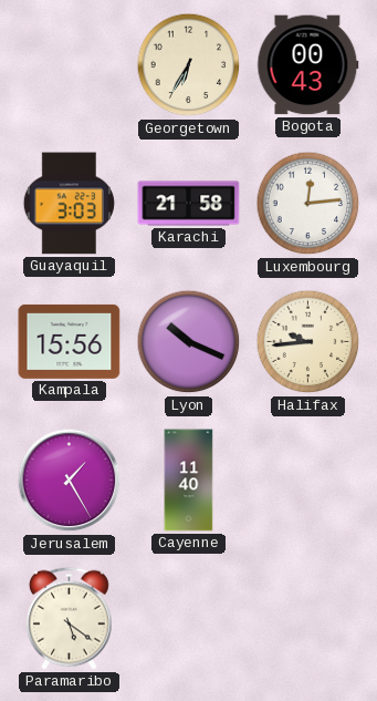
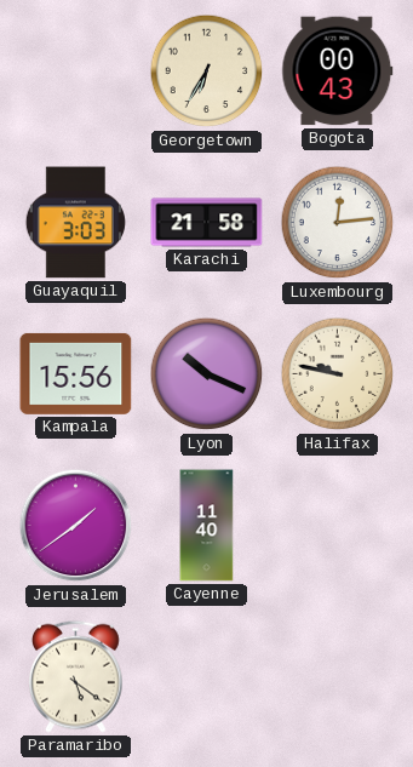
Halifax: 9:44 -> 9:47 (338, 374)
Jerusalem: 1:25 -> 1:39 (76, 526)
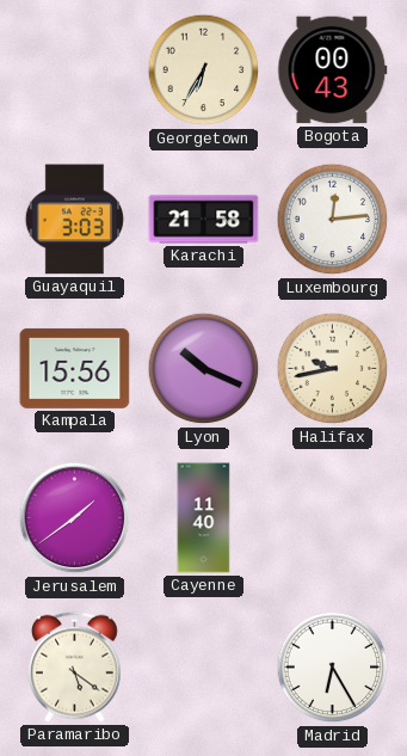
Halifax: 9:47 -> 9:43 (333, 369)
Madrid: none -> 6:25 (333, 668)
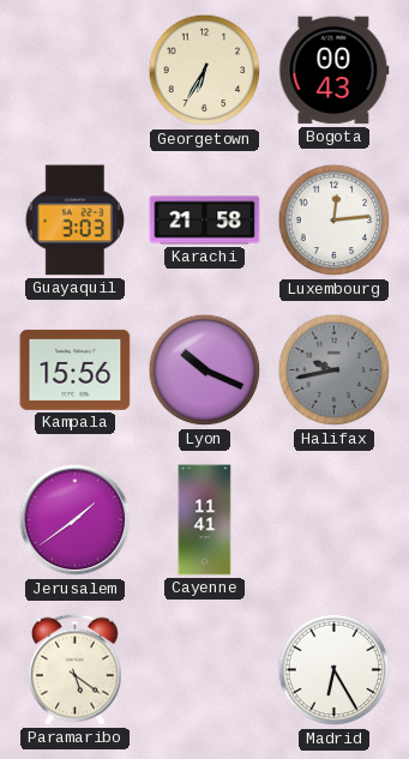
Halifax dial: cream -> grey (335, 371)
Cayenne: 11:40 -> 11:41 (205, 520)
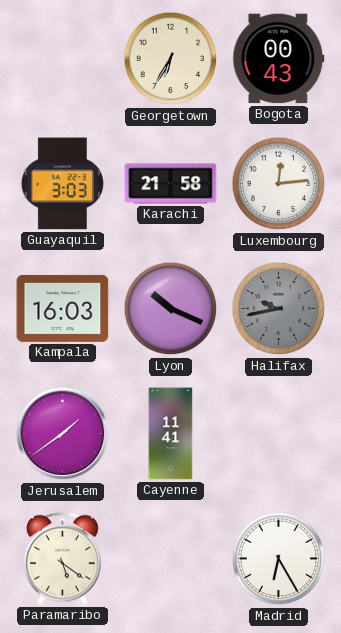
Kampala: 15:56 -> 16:03 (63, 308)
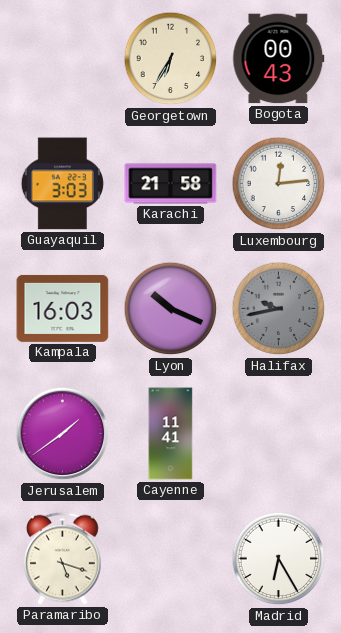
Paramaribo: 5:21 -> 5:18 (62, 558)
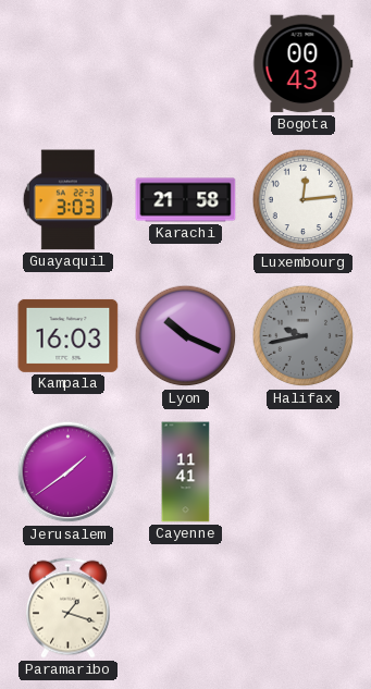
Georgetown: 6:35 -> none (171, 59)
Paramaribo: 5:18 -> 1:18 (67, 607)
Madrid: 6:25 -> none (279, 559)
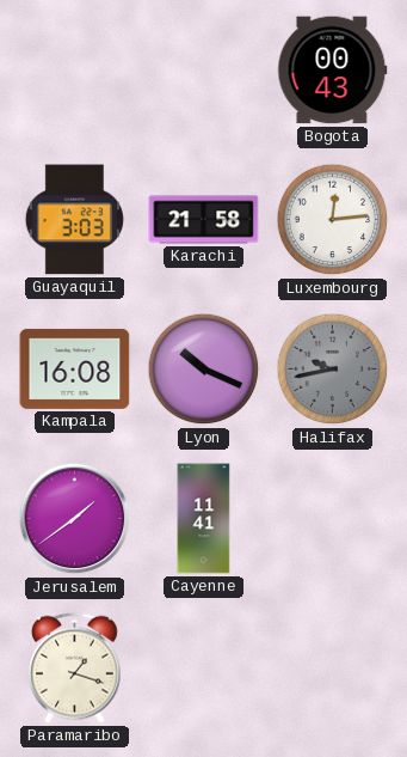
Kampala: 16:03 -> 16:08 (75, 368)
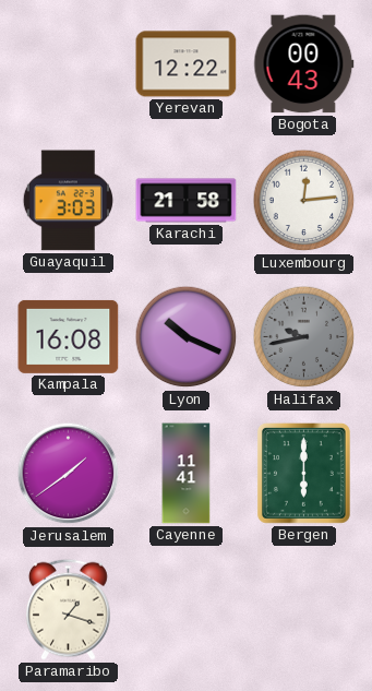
Yerevan: none -> 12:22 (187, 64)
Bergen: none -> 6:00 (303, 473)
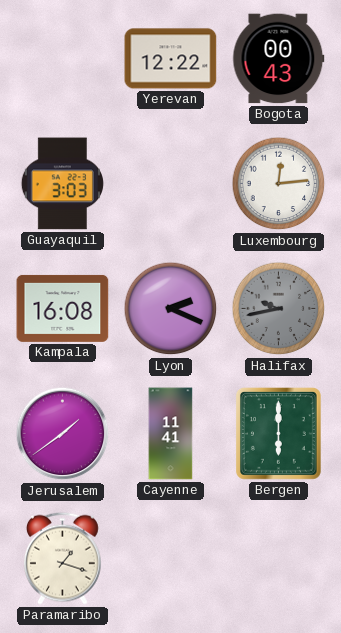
Karachi: 21:58 -> none (187, 201)
Lyon: 10:19 -> 2:19 (171, 309)
